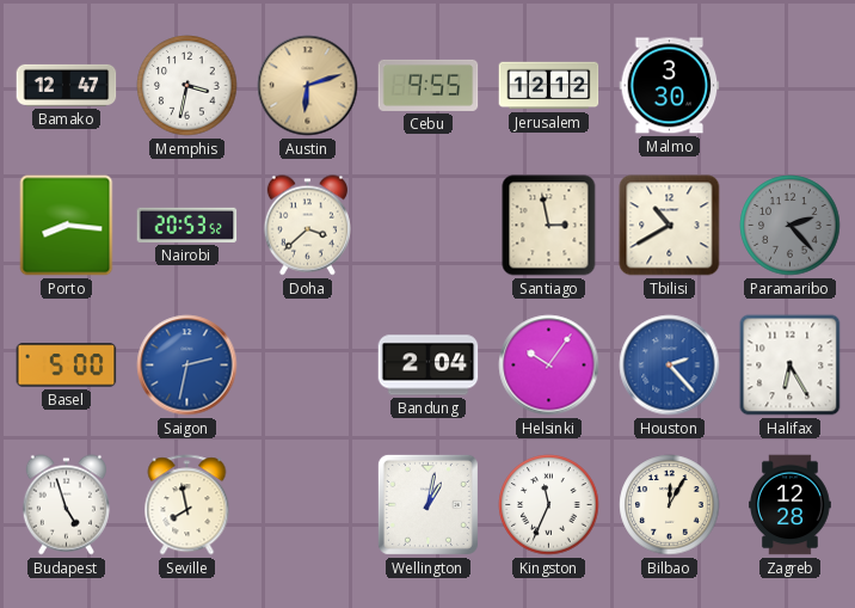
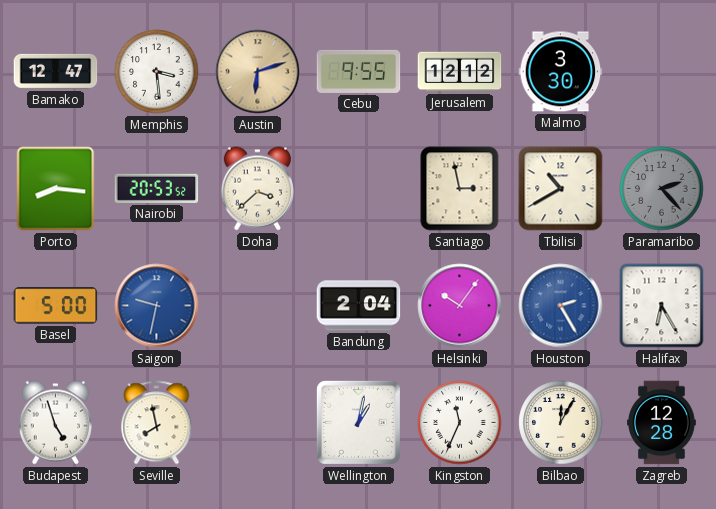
Memphis: 3:32 -> 3:29 (157, 72)
Saigon: 2:32 -> 9:32 (157, 306)
Houston: 2:23 -> 2:25 (561, 306)
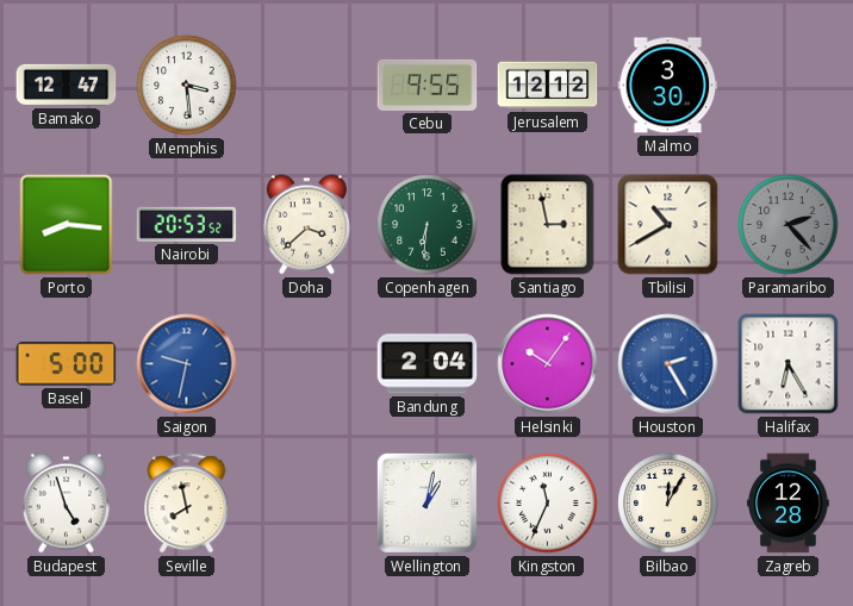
Austin: 6:12 -> none (258, 72)
Copenhagen: none -> 6:31 (428, 225)
